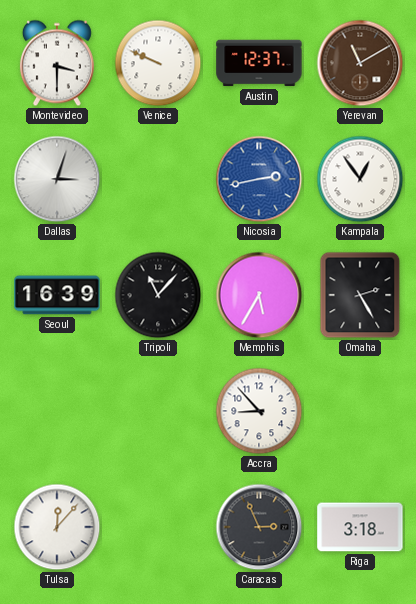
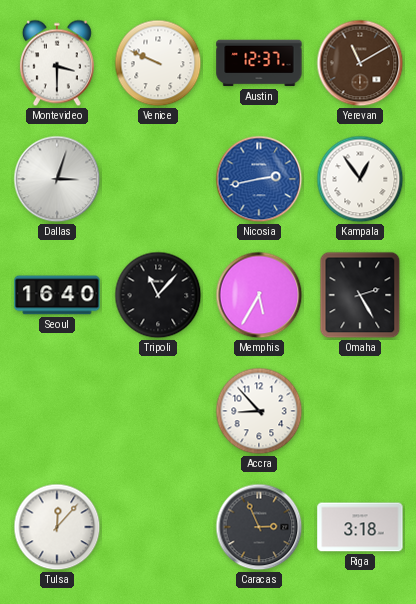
Seoul: 16:39 -> 16:40 (57, 295)
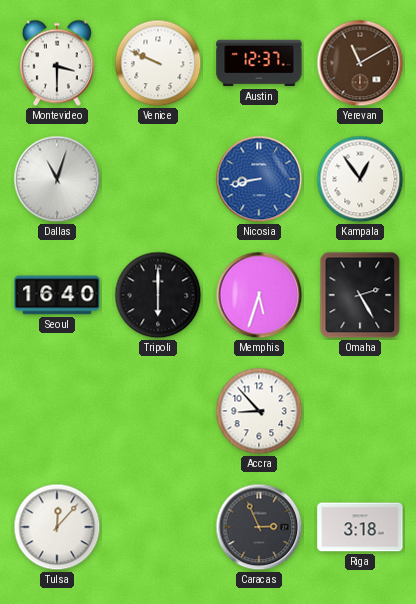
Dallas: 3:03 -> 11:03 (57, 179)
Nicosia: 2:43 -> 8:43 (259, 179)
Tripoli: 11:07 -> 6:00 (158, 295)
Memphis: 5:35 -> 5:33 (259, 295)
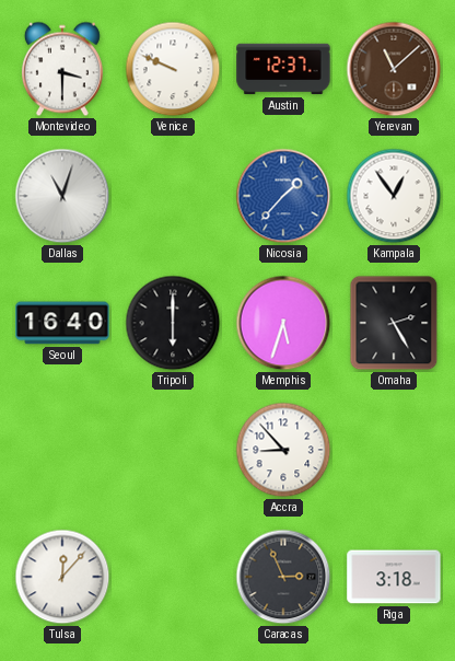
Yerevan: 11:10 -> 11:08 (394, 69)
Nicosia: 8:43 -> 1:37 (283, 196)
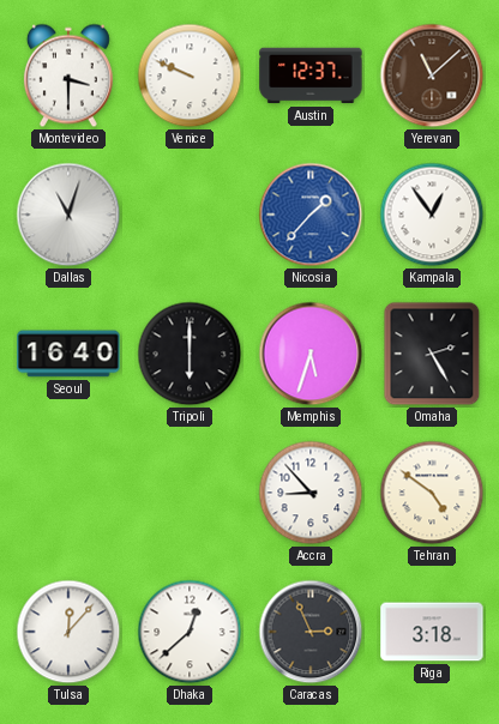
Tehran: none -> 4:51 (432, 493)
Dhaka: none -> 12:38 (190, 632)
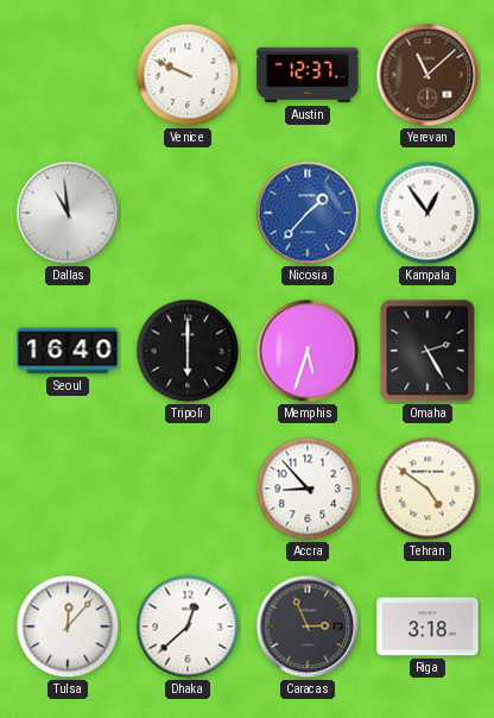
Montevideo: 3:30 -> none (68, 76)
Dallas: 11:03 -> 10:59 (68, 213)
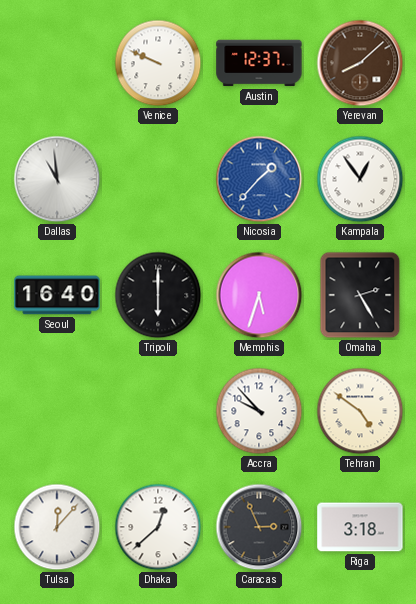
Yerevan: 11:08 -> 8:08 (360, 63)
Accra: 8:53 -> 9:53 (259, 411)
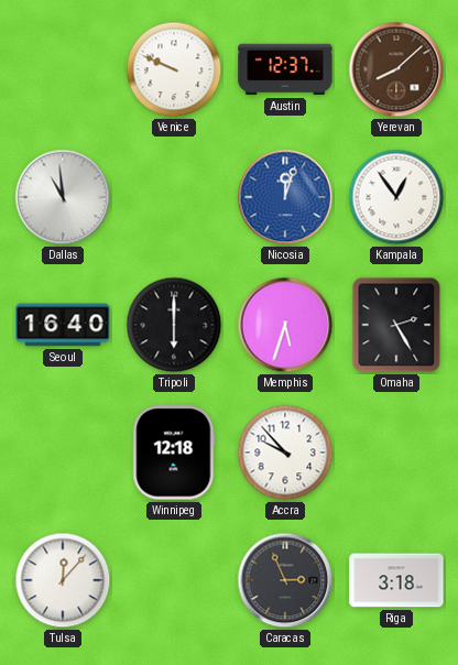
Nicosia: 1:37 -> 12:03 (285, 197)
Winnipeg: none -> 12:18 (174, 453)
Tehran: 4:51 -> none (360, 411)
Dhaka: 12:38 -> none (158, 527)
